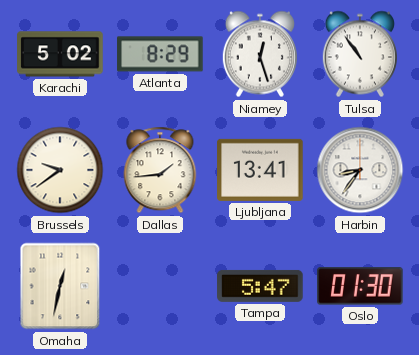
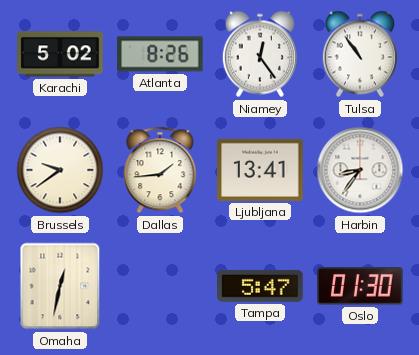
Atlanta: 8:29 -> 8:26 (160, 54)
Niamey: 12:27 -> 12:24 (260, 54)
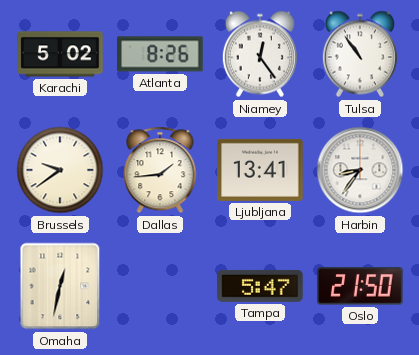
Oslo: 01:30 -> 21:50 (360, 286)
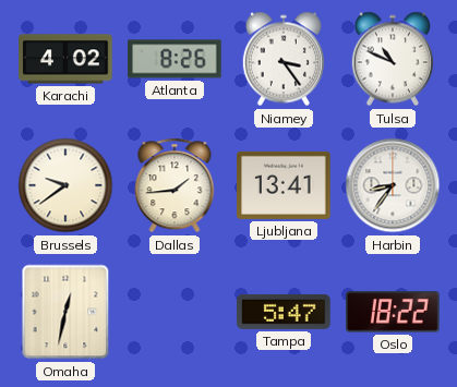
Karachi: 5:02 -> 4:02 (65, 59)
Niamey: 12:24 -> 3:24 (284, 59)
Tulsa: 10:54 -> 10:49 (393, 59)
Oslo: 21:50 -> 18:22 (393, 312)
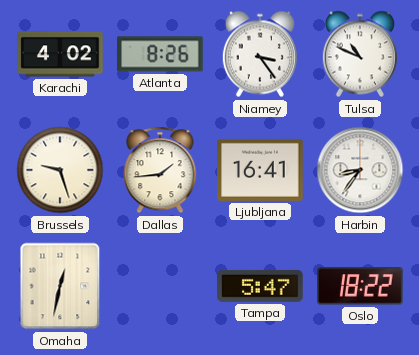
Brussels: 9:39 -> 9:27 (60, 170)
Ljubljana: 13:41 -> 16:41 (260, 170)
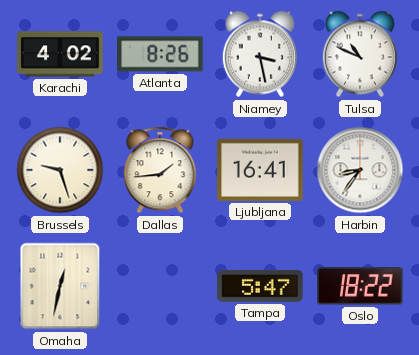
Niamey: 3:24 -> 3:28 (260, 54)
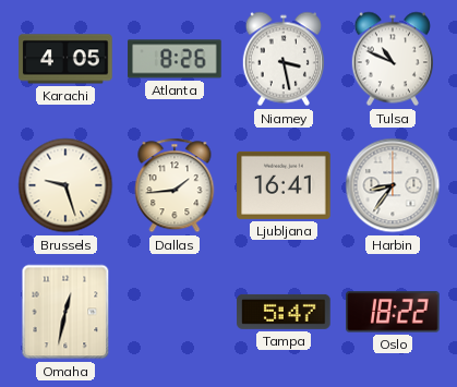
Karachi: 4:02 -> 4:05 (65, 59)
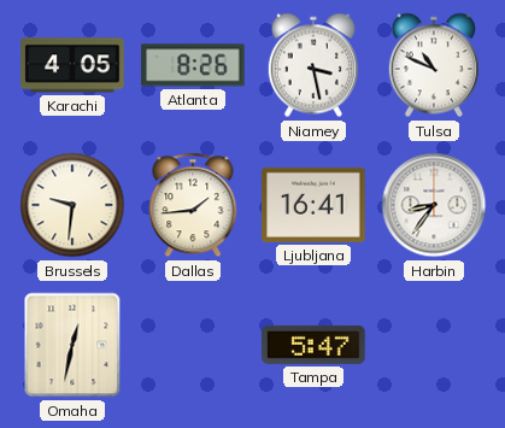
Brussels: 9:27 -> 9:31 (72, 205)
Oslo: 18:22 -> none (393, 312)
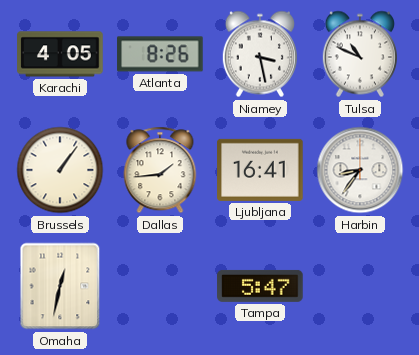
Brussels: 9:31 -> 1:06 (60, 170)
